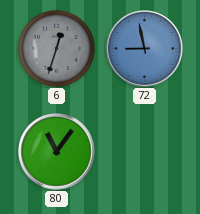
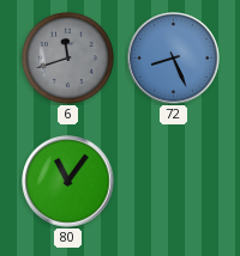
6: 12:33 -> 11:42 (67, 57)
72: 8:58 -> 8:26 (174, 59)
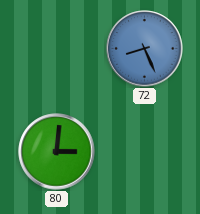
6: 11:42 -> none (67, 57)
80: 11:06 -> 3:01 (57, 152)
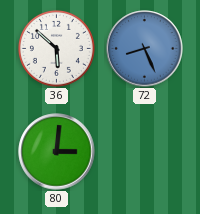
36: none -> 5:52 (56, 48)
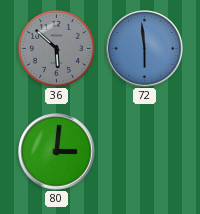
36 dial: white -> grey (56, 48)
72: 8:26 -> 5:59 (145, 49)
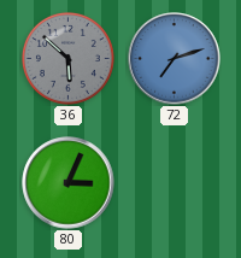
72: 5:59 -> 7:12 (175, 59)
80: 3:01 -> 3:04 (69, 183)
